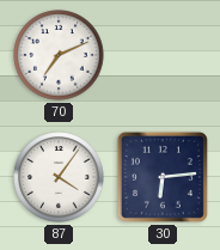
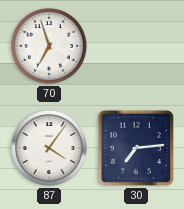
70: 7:11 -> 6:57 (49, 46)
30: 6:14 -> 7:14 (136, 148)
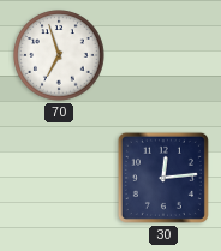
87: 4:06 -> none (49, 148)
30: 7:14 -> 12:14 (163, 178)
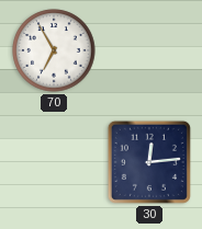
70: 6:57 -> 6:55 (54, 50)
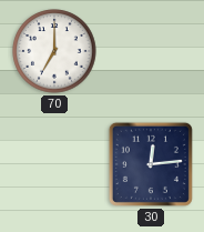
70: 6:55 -> 7:00 (54, 51)
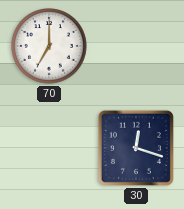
30: 12:14 -> 12:18 (136, 148)
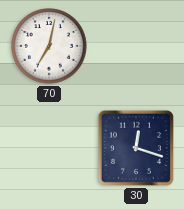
70: 7:00 -> 7:02 (49, 46)
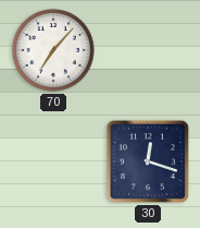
70: 7:02 -> 7:07 (53, 50)
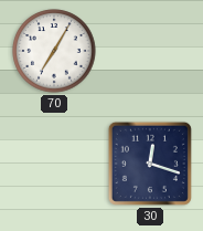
70: 7:07 -> 7:05 (54, 51)
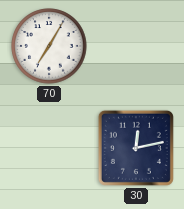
30: 12:18 -> 12:13 (136, 148)
